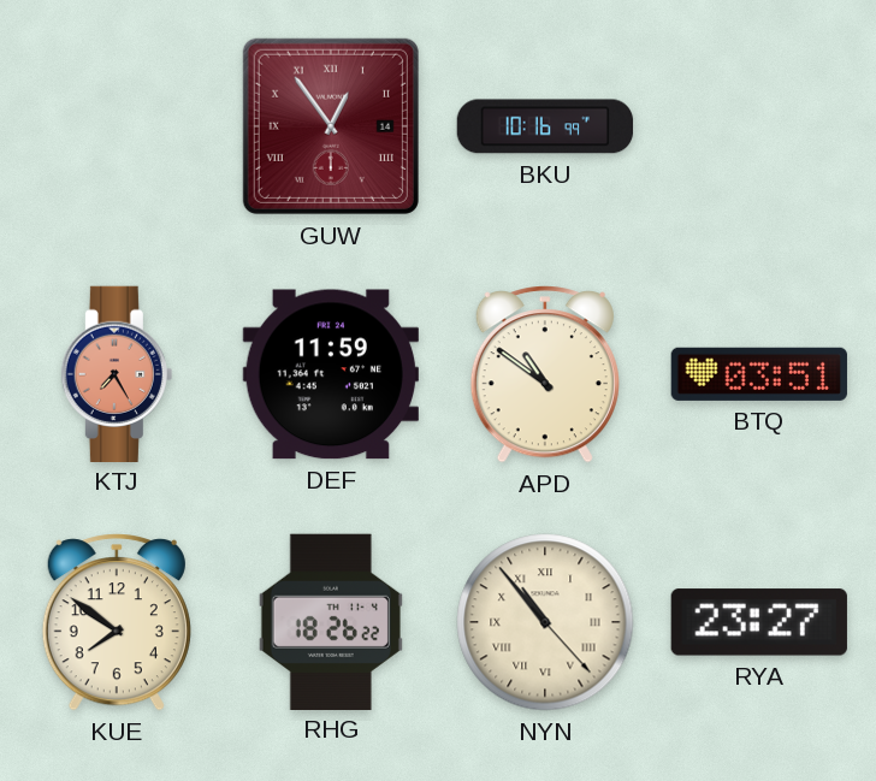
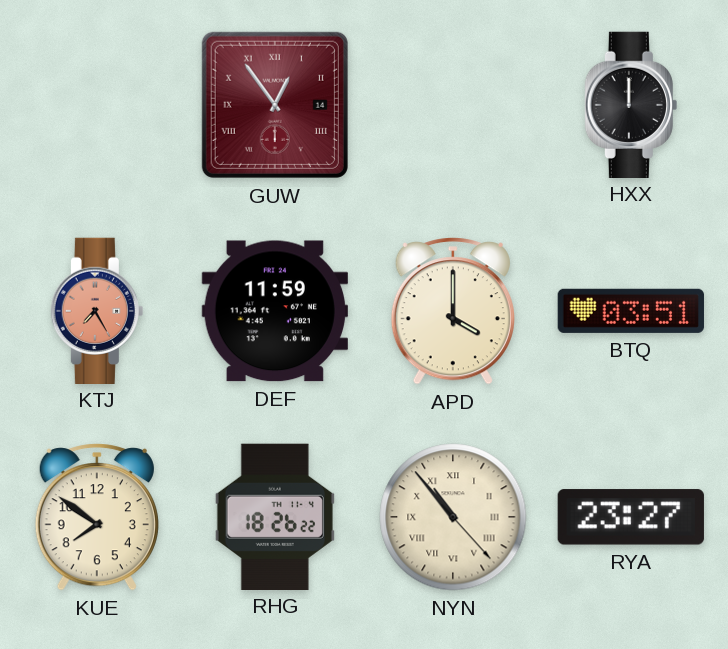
BKU: 10:16 -> none (545, 126)
HXX: none -> 12:00 (631, 104)
APD: 10:51 -> 4:00 (453, 311)
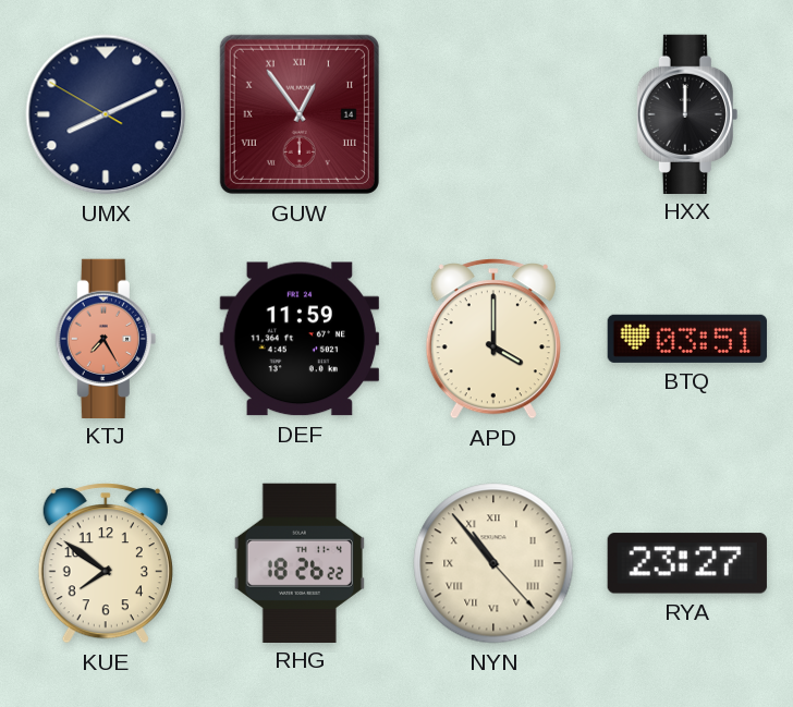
UMX: none -> 8:10 (106, 114)
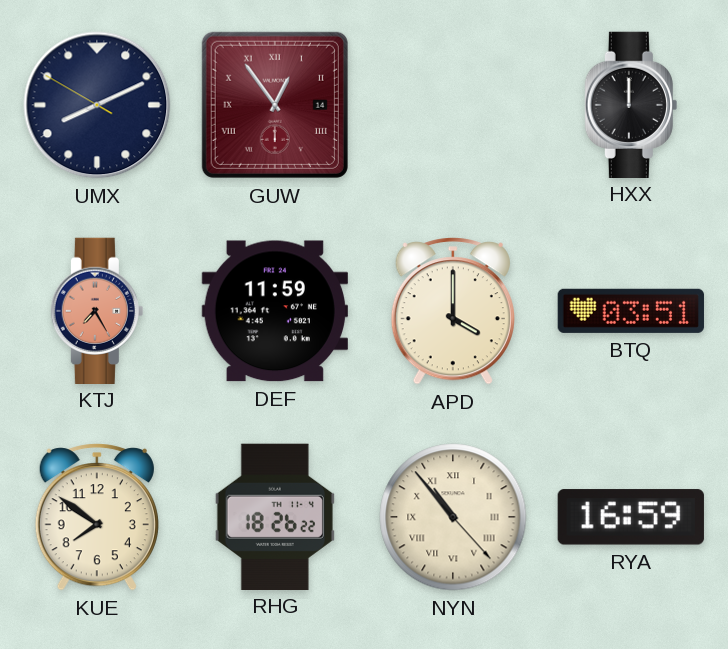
RYA: 23:27 -> 16:59 (631, 517)
